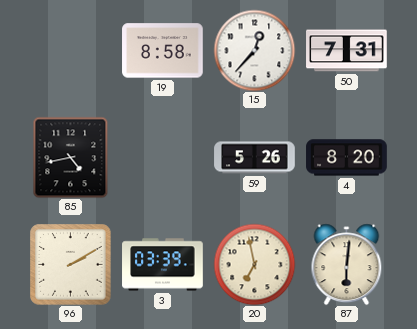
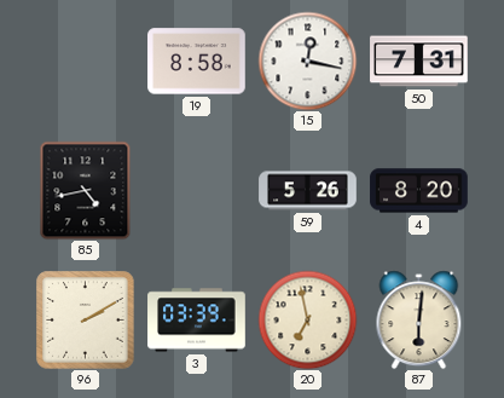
15: 12:37 -> 12:17 (307, 60)
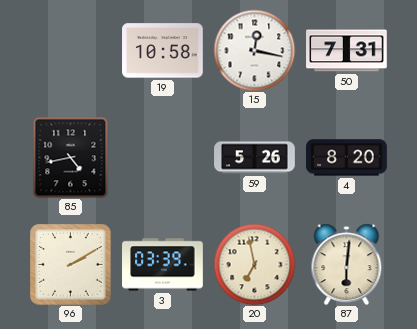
19: 8:58 -> 10:58 (163, 51)
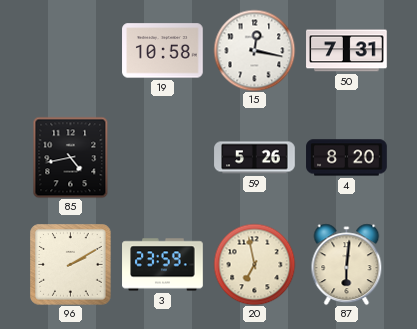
3: 03:39 -> 23:59 (163, 265)
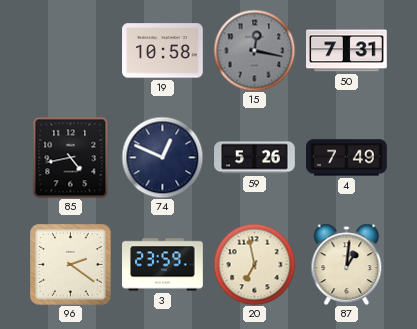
15 dial: white -> grey (254, 50)
74: none -> 12:49 (162, 157)
4: 8:20 -> 7:49 (347, 158)
96: 2:10 -> 2:21 (70, 264)
87: 6:01 -> 1:01 (347, 264)
